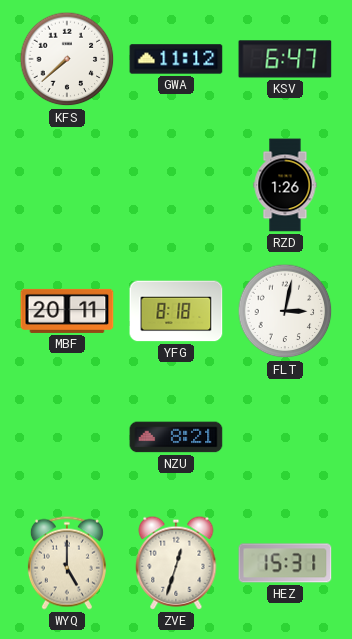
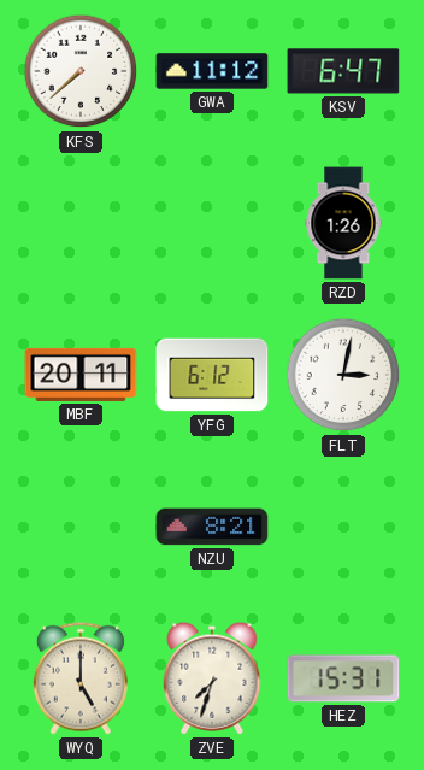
YFG: 8:18 -> 6:12 (212, 375)
ZVE: 12:33 -> 7:33 (212, 678)
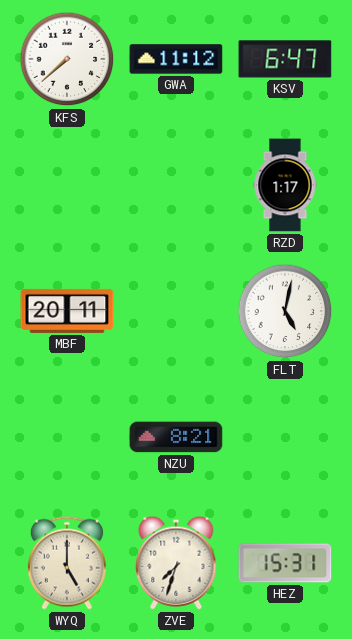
RZD: 1:26 -> 1:17 (285, 185)
YFG: 6:12 -> none (212, 375)
FLT: 3:02 -> 5:02 (285, 311)
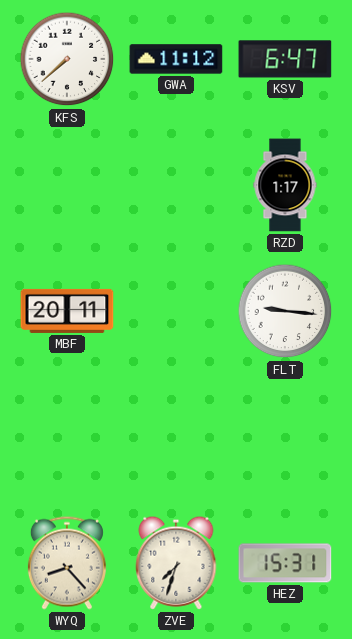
FLT: 5:02 -> 9:16 (285, 311)
NZU: 8:21 -> none (176, 437)
WYQ: 5:00 -> 8:23 (67, 563)
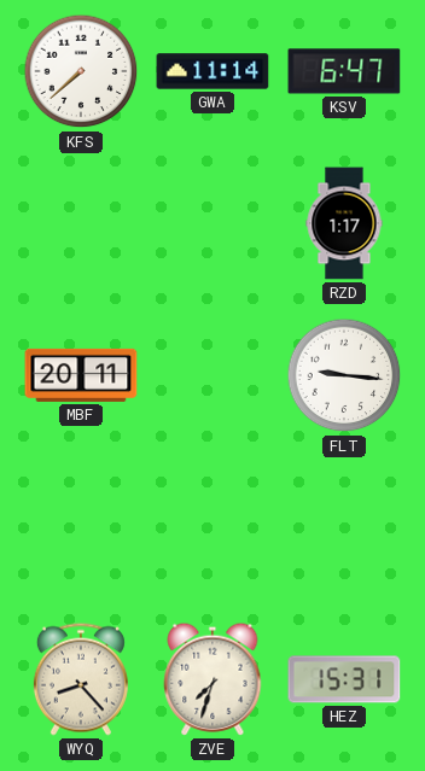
GWA: 11:12 -> 11:14 (212, 71)
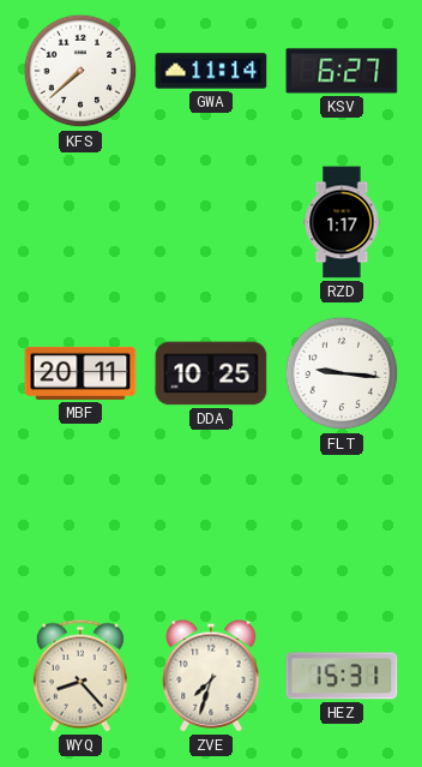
KSV: 6:47 -> 6:27 (342, 71)
DDA: none -> 10:25 (211, 373)
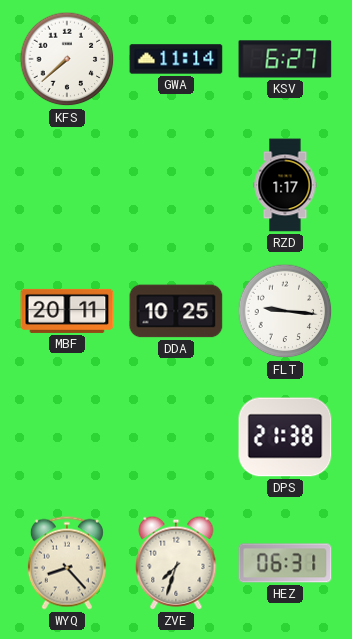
DPS: none -> 21:38 (285, 437)
HEZ: 15:31 -> 06:31 (285, 563)
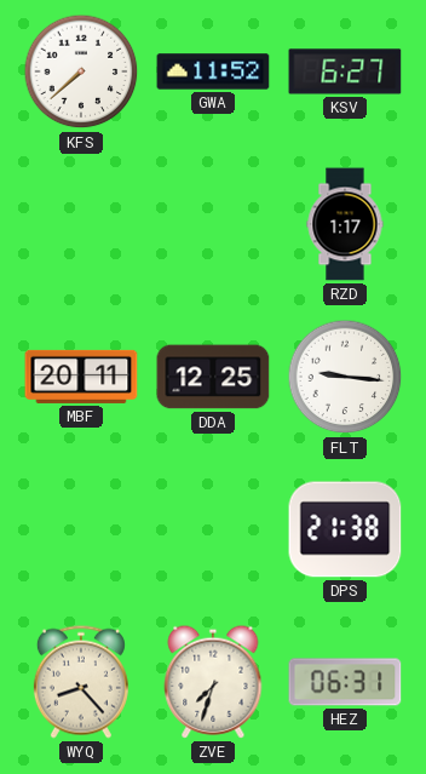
GWA: 11:14 -> 11:52 (213, 71)
DDA: 10:25 -> 12:25 (213, 377)
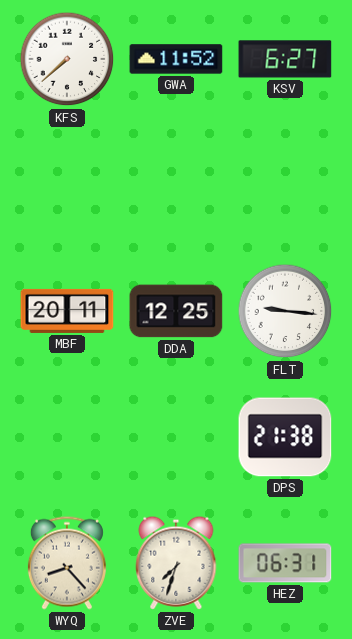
RZD: 1:17 -> none (345, 224)
